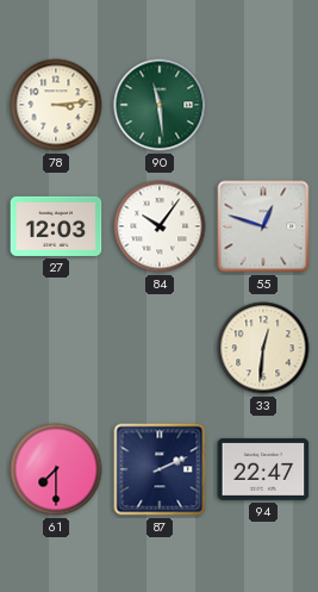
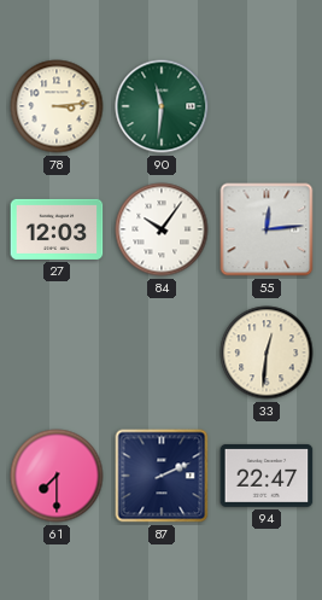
90: 11:29 -> 11:31 (162, 106)
55: 12:48 -> 12:14 (267, 229)
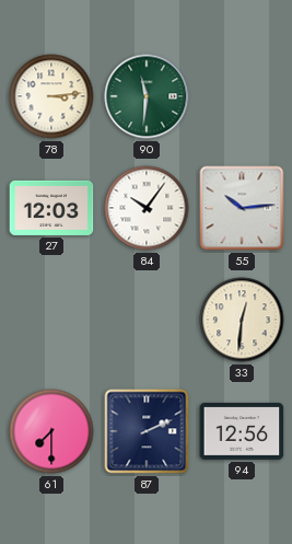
55: 12:14 -> 10:14 (242, 208)
94: 22:47 -> 12:56 (242, 431)
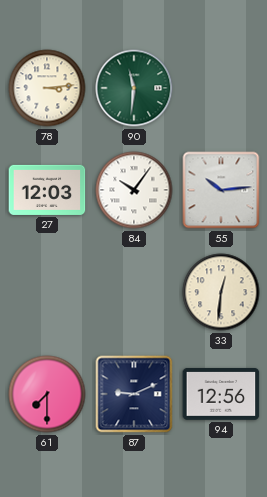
87: 2:11 -> 9:11 (134, 394)
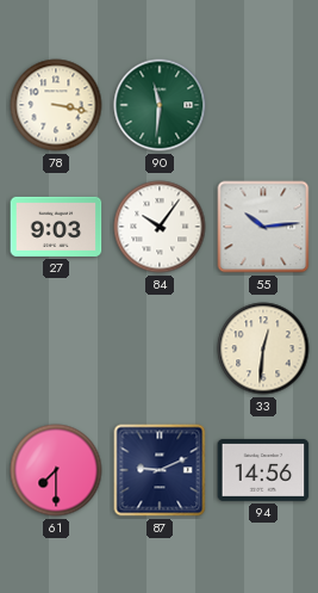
78: 3:14 -> 3:17 (56, 105)
27: 12:03 -> 9:03 (56, 227)
94: 12:56 -> 14:56 (263, 470)
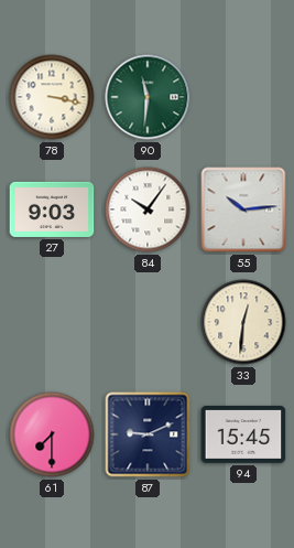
94: 14:56 -> 15:45 (243, 434)
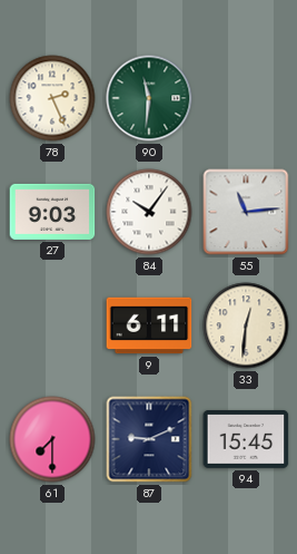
78: 3:17 -> 2:26 (52, 98)
55: 10:14 -> 11:14 (246, 212)
9: none -> 6:11 (149, 325)
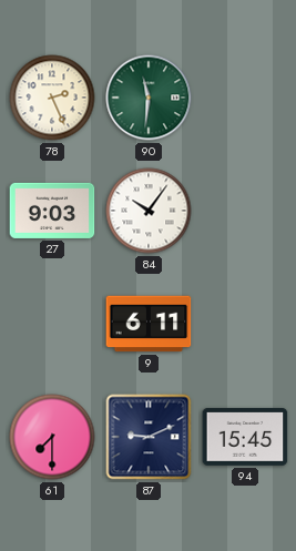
55: 11:14 -> none (246, 212)
33: 12:31 -> none (246, 325)
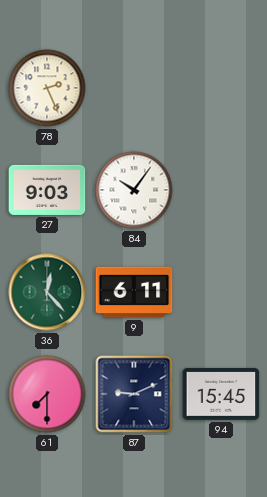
90: 11:31 -> none (149, 98)
36: none -> 12:23 (47, 292)
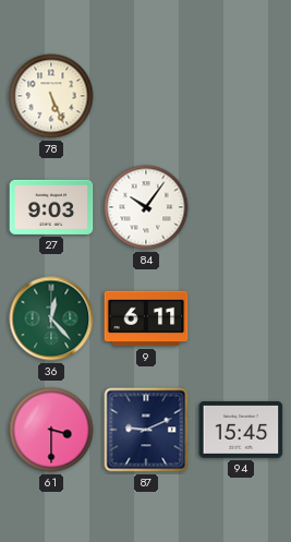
78: 2:26 -> 5:26 (51, 96)
61: 7:30 -> 3:30 (51, 430)
